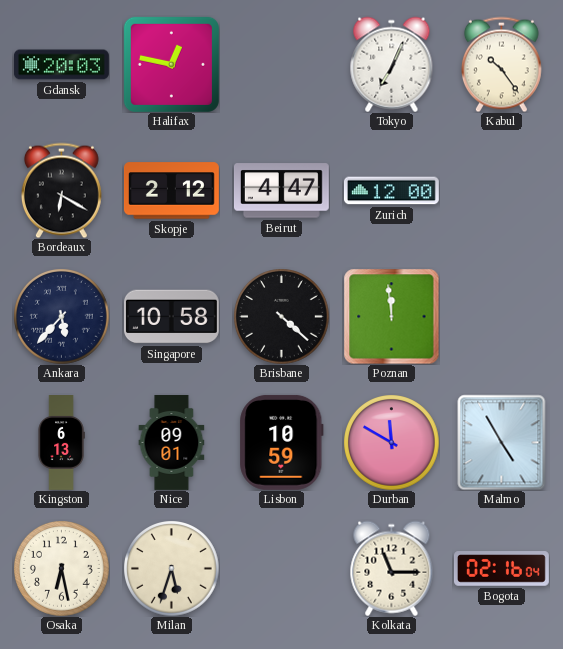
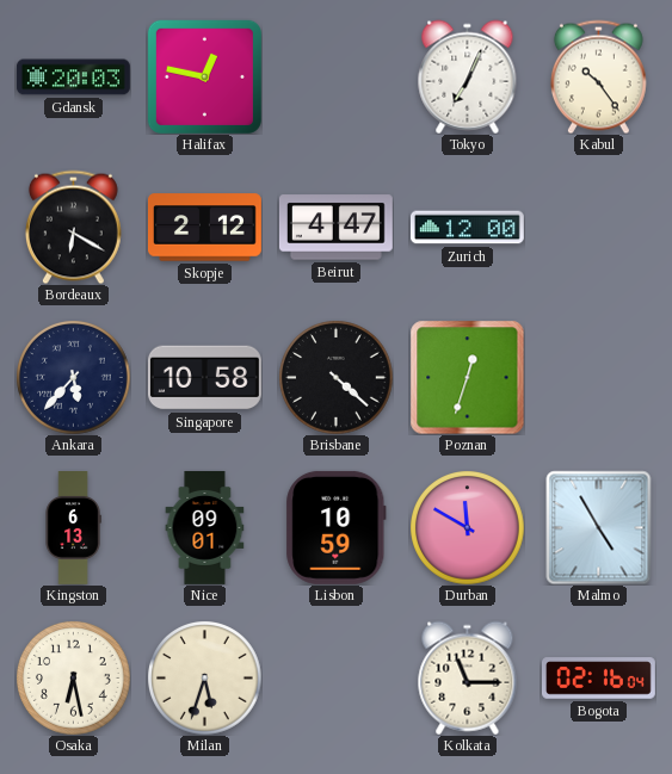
Poznan: 11:59 -> 12:33 (467, 377)
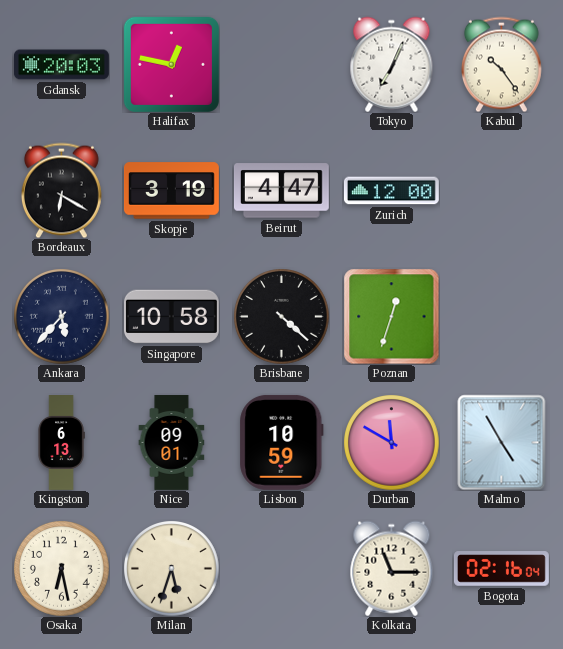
Skopje: 2:12 -> 3:19 (172, 191)
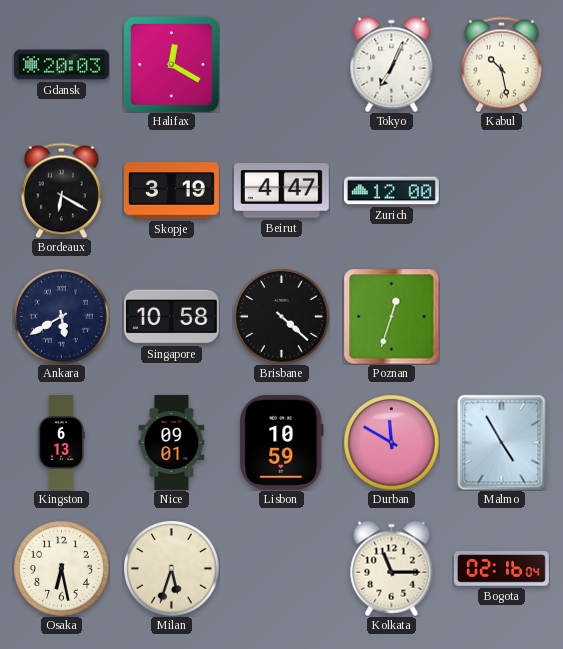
Halifax: 12:47 -> 12:20 (171, 64)
Kabul: 10:24 -> 10:28 (501, 64)
Ankara: 5:37 -> 5:40 (61, 316)
